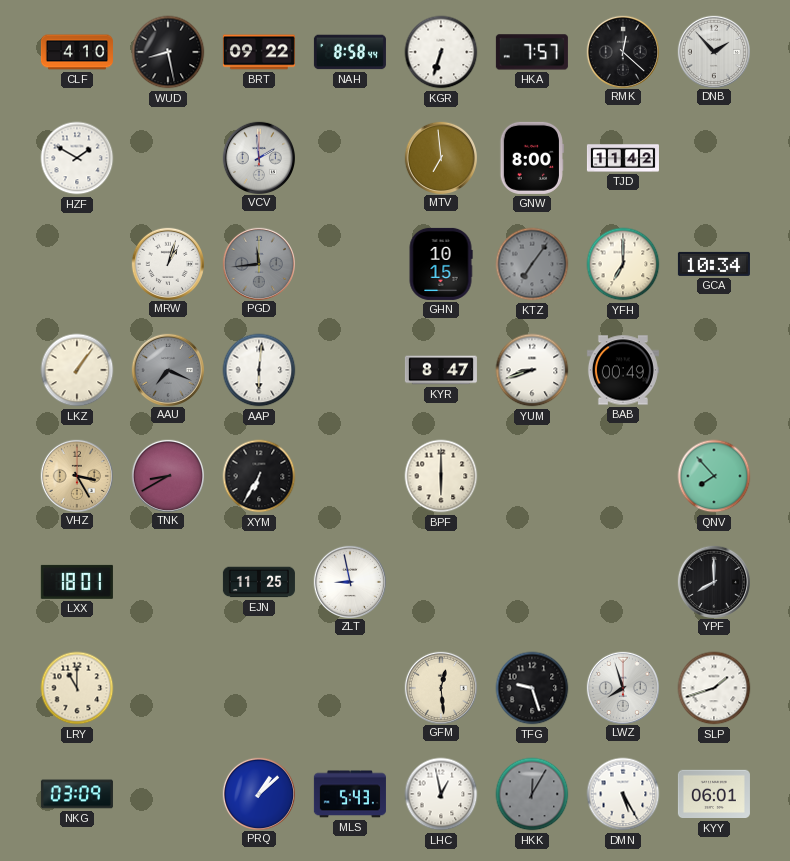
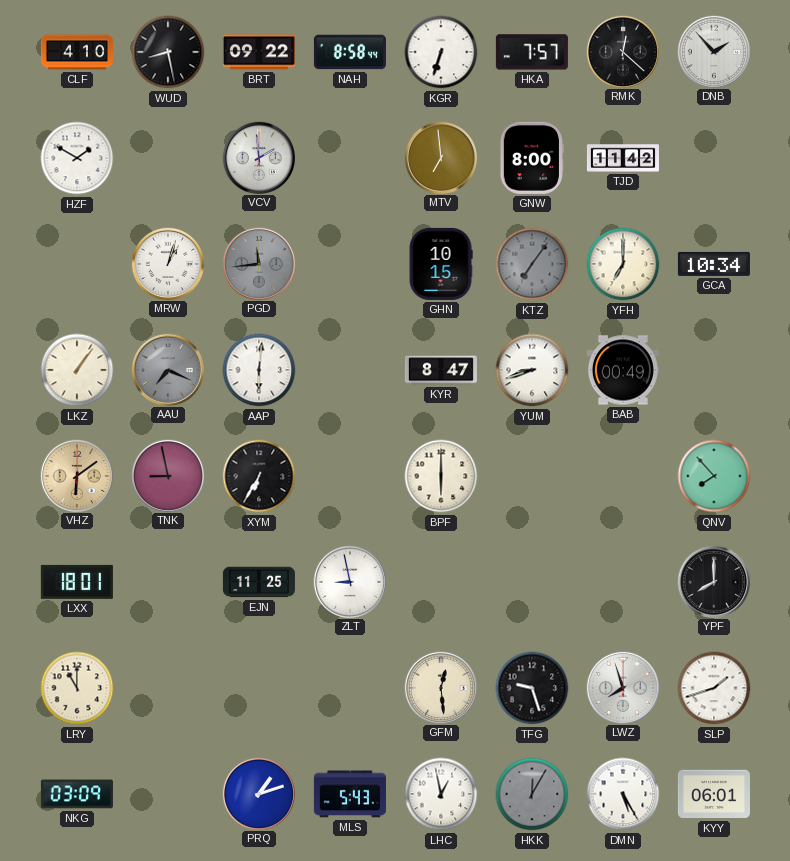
VHZ: 3:25 -> 6:09 (76, 475)
TNK: 8:40 -> 8:58 (167, 475)
PRQ: 1:08 -> 1:12 (258, 793)
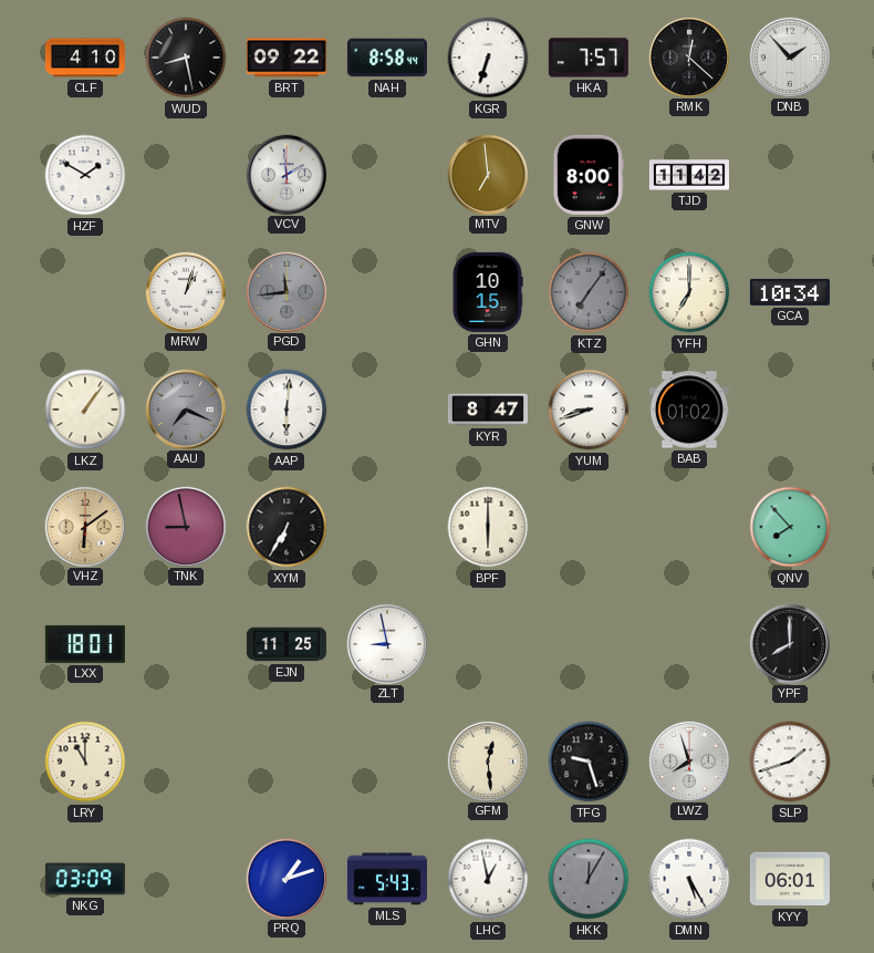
BAB: 00:49 -> 01:02 (689, 410)
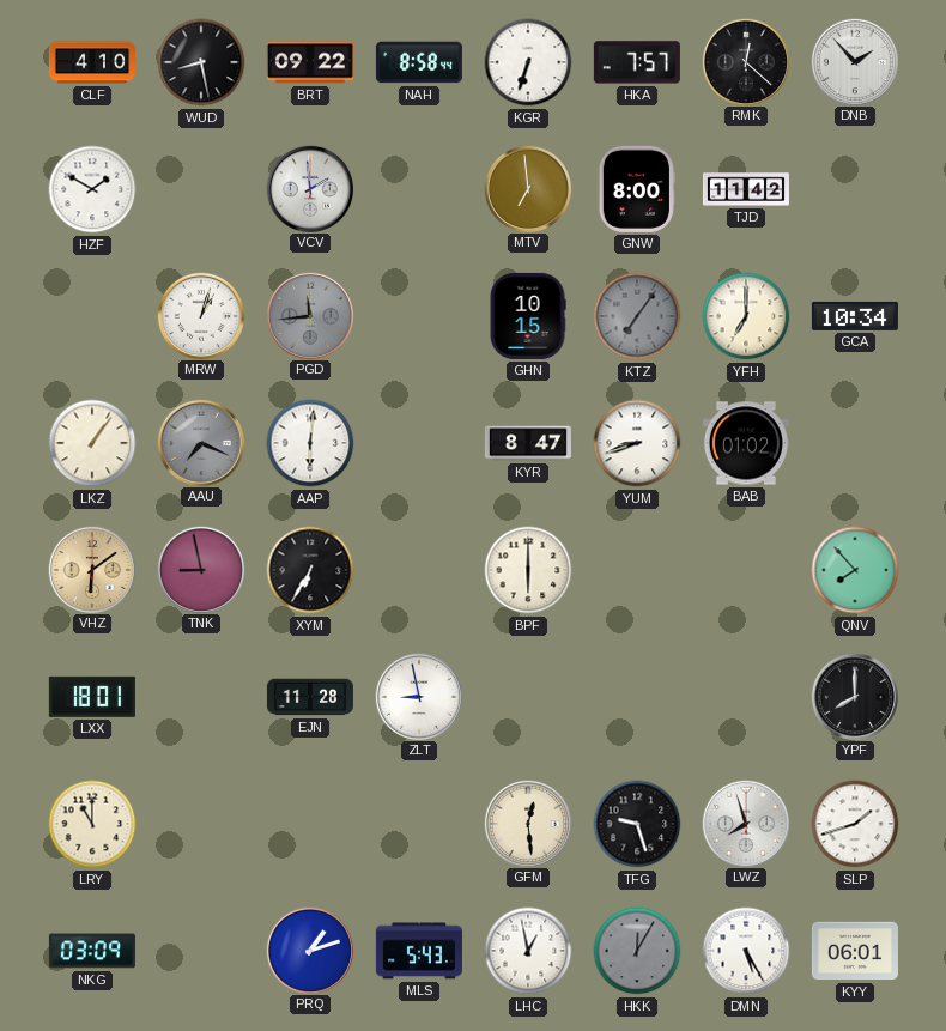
EJN: 11:25 -> 11:28 (310, 697)
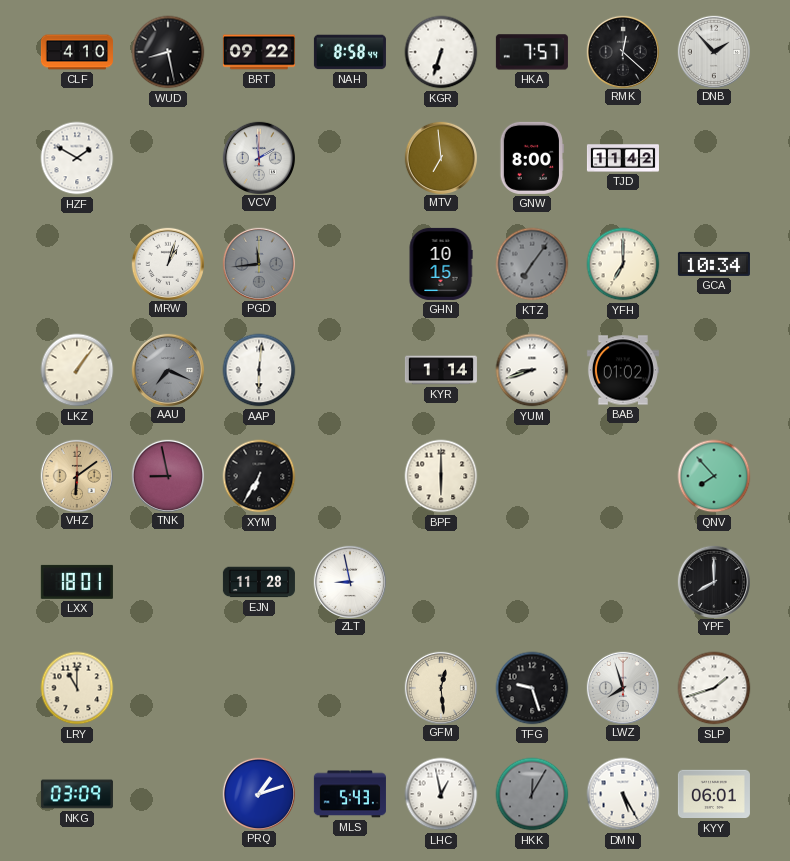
KYR: 8:47 -> 1:14 (441, 370)
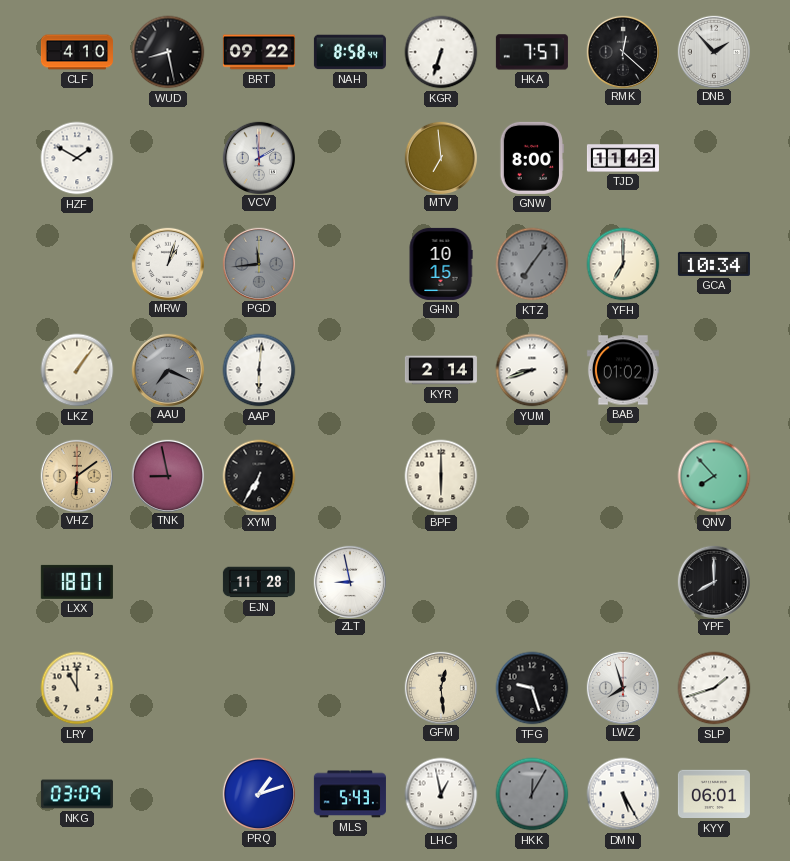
KYR: 1:14 -> 2:14 (441, 370)
